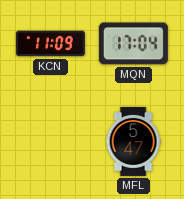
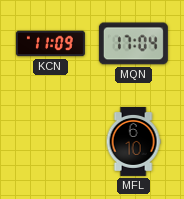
MFL: 5:47 -> 6:10 (133, 141)
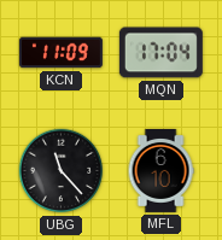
UBG: none -> 11:23 (62, 171)
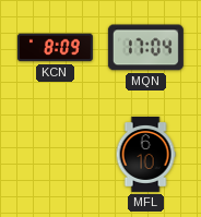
KCN: 11:09 -> 8:09 (55, 48)
UBG: 11:23 -> none (62, 171)
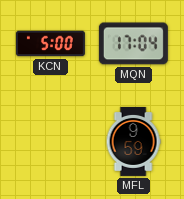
KCN: 8:09 -> 5:00 (50, 44)
MFL: 6:10 -> 9:59 (133, 141)
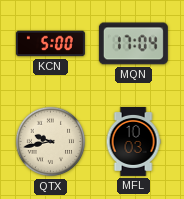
QTX: none -> 9:43 (51, 142)
MFL: 9:59 -> 10:03 (133, 141)
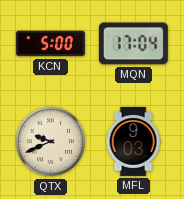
QTX: 9:43 -> 9:41 (51, 142)
MFL: 10:03 -> 9:03 (133, 141)
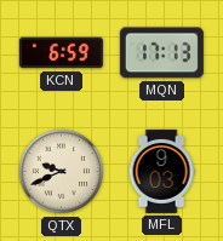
KCN: 5:00 -> 6:59 (61, 53)
MQN: 17:04 -> 17:13 (161, 53)
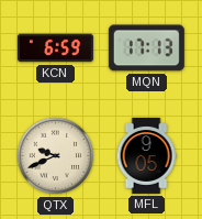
MFL: 9:03 -> 9:05 (146, 155)
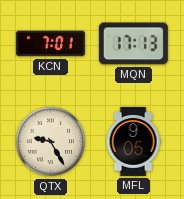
KCN: 6:59 -> 7:01 (50, 44)
QTX: 9:41 -> 9:25 (51, 142)
